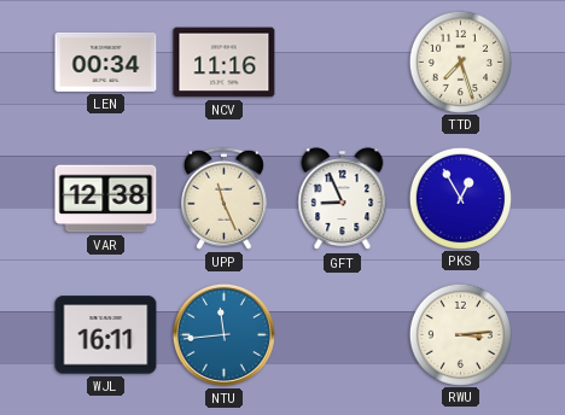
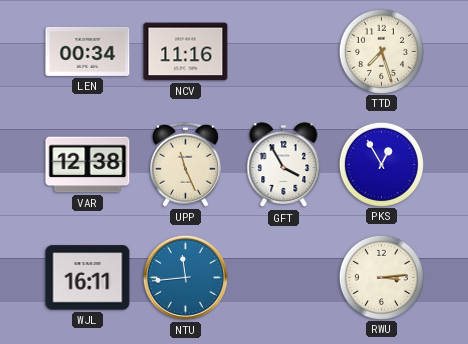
GFT: 8:56 -> 3:55 (284, 165)
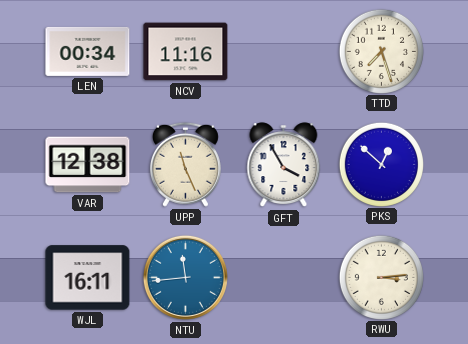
PKS: 12:55 -> 12:52 (381, 164)
